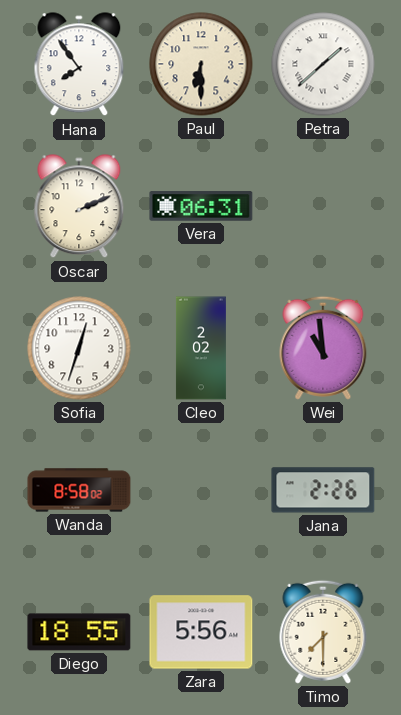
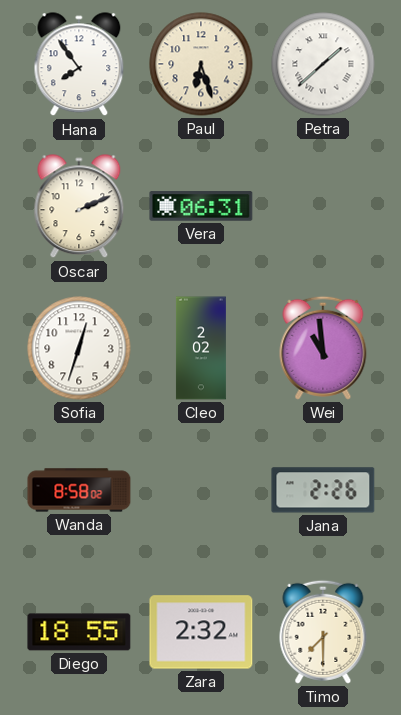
Paul: 6:30 -> 6:27 (201, 64)
Zara: 5:56 -> 2:32 (201, 632)
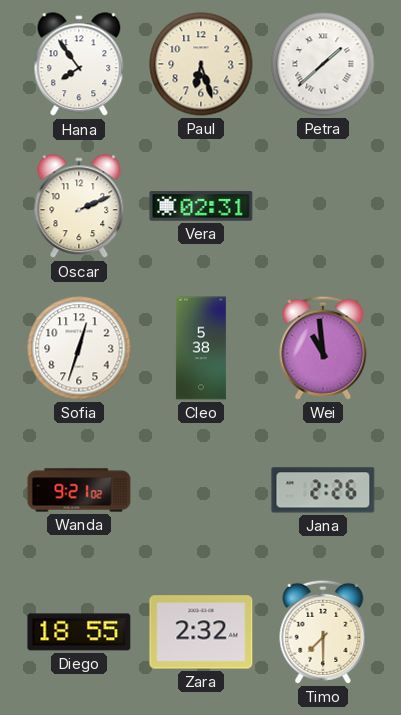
Vera: 06:31 -> 02:31 (201, 206)
Cleo: 2:02 -> 5:38 (201, 348)
Wanda: 8:58 -> 9:21 (79, 490)
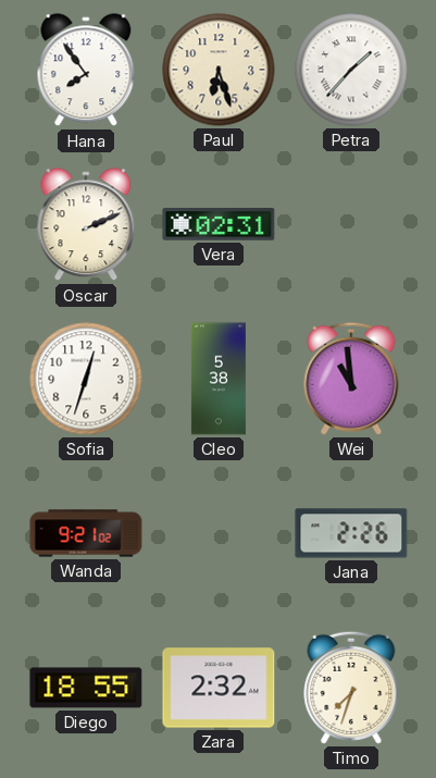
Petra: 1:38 -> 1:37 (351, 70)
Timo: 7:30 -> 7:33 (351, 688)
